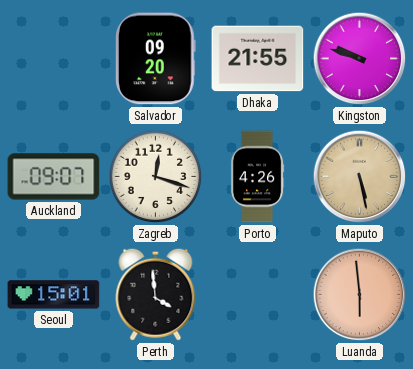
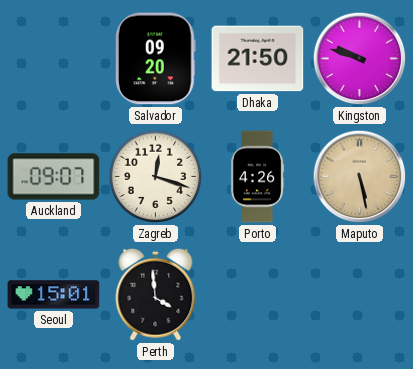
Dhaka: 21:55 -> 21:50 (258, 59)
Luanda: 5:59 -> none (360, 295)
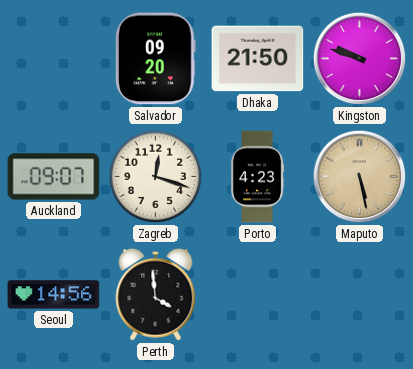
Porto: 4:26 -> 4:23 (257, 177)
Seoul: 15:01 -> 14:56 (54, 295)
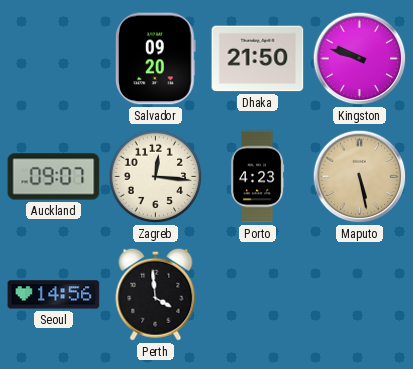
Zagreb: 12:18 -> 12:16 (156, 177)
